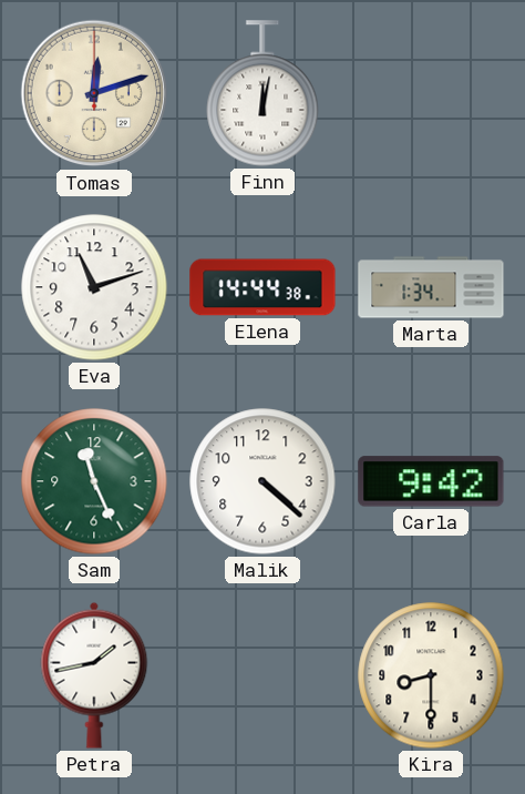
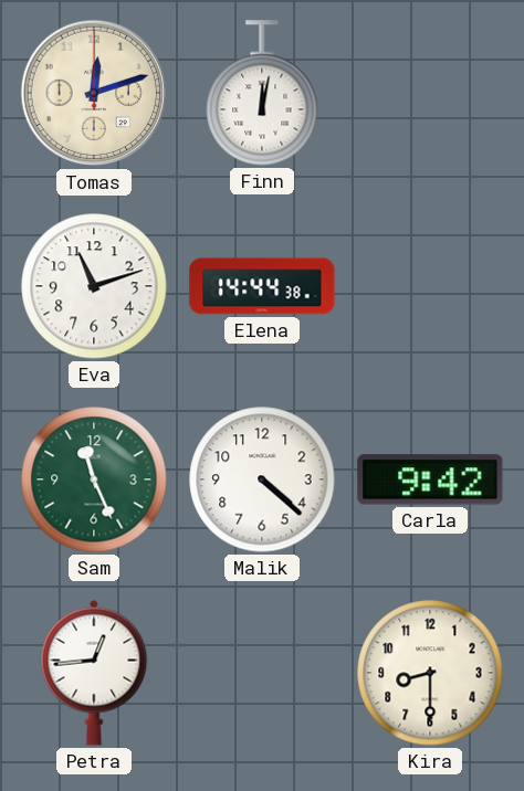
Marta: 1:34 -> none (431, 287)
Petra: 1:43 -> 12:44 (94, 673)
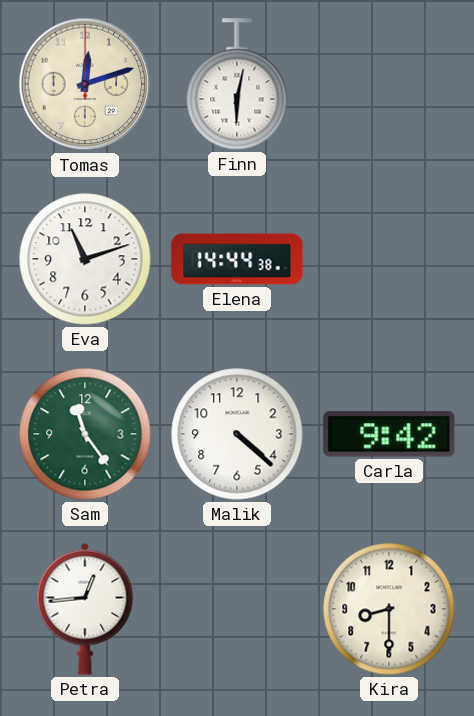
Finn: 12:02 -> 6:02 (237, 84)
Sam: 11:26 -> 11:24 (85, 434)
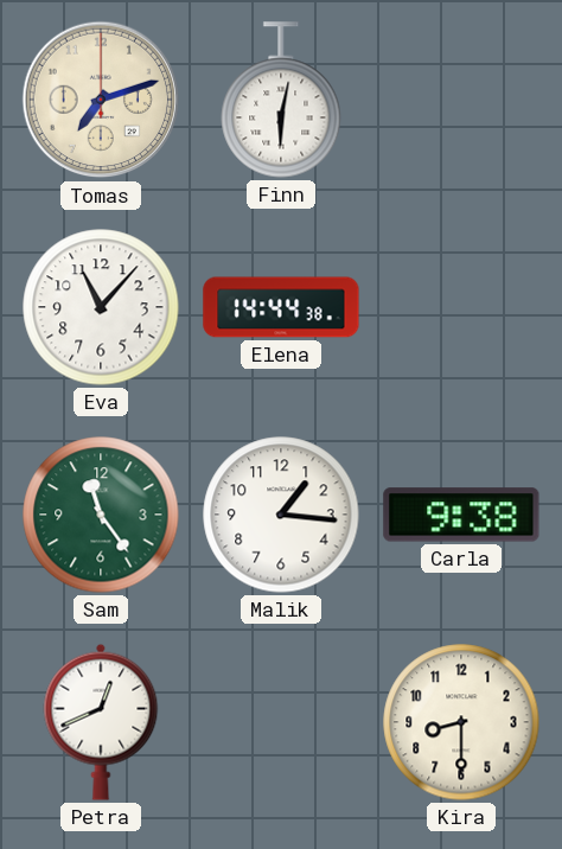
Tomas: 12:12 -> 7:12 (101, 100)
Eva: 11:12 -> 11:07 (101, 307)
Malik: 4:22 -> 1:16 (281, 515)
Carla: 9:42 -> 9:38 (461, 515)
Petra: 12:44 -> 12:41 (101, 722)
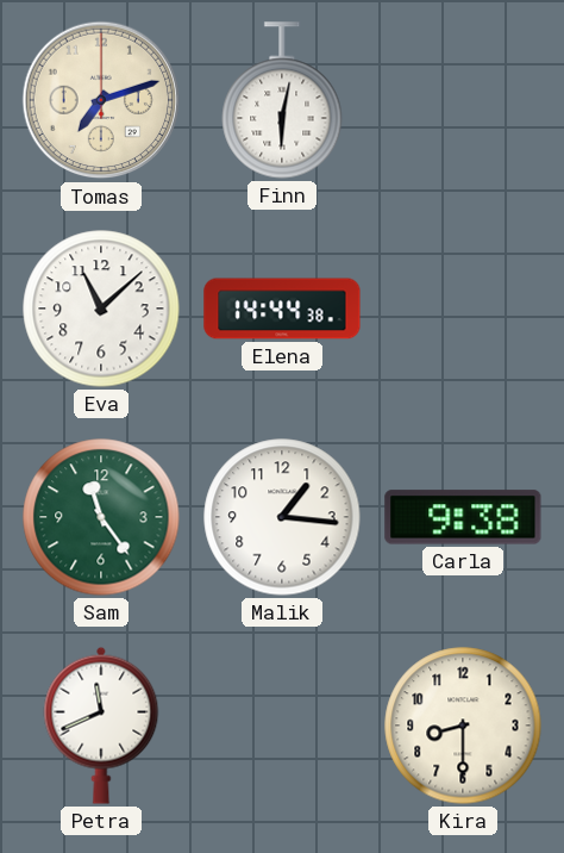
Eva: 11:07 -> 11:08 (101, 309)
Petra: 12:41 -> 11:41 (101, 726)
